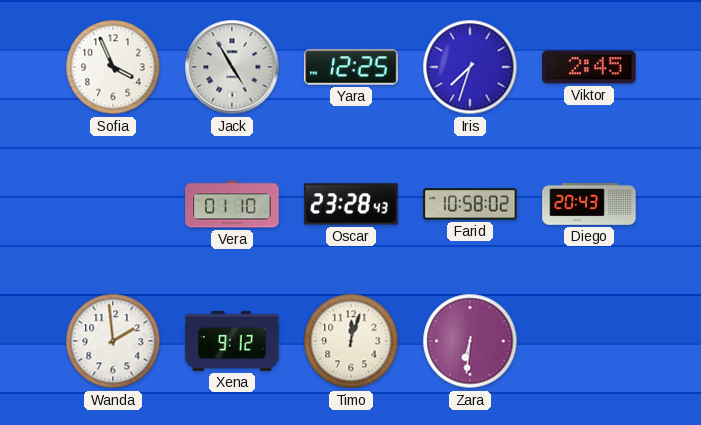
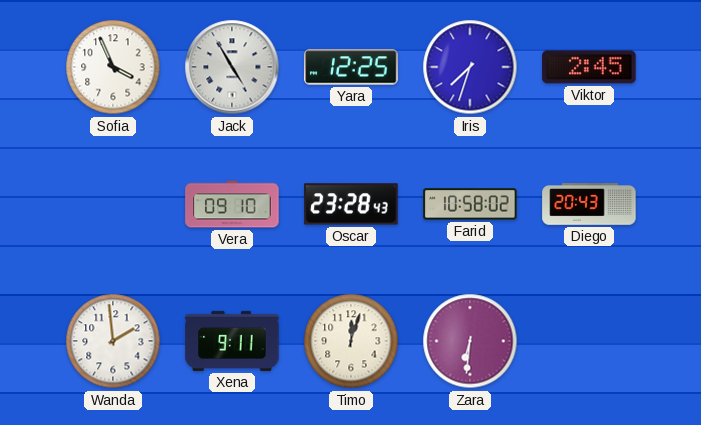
Vera: 01:10 -> 09:10 (232, 204)
Xena: 9:12 -> 9:11 (232, 341)
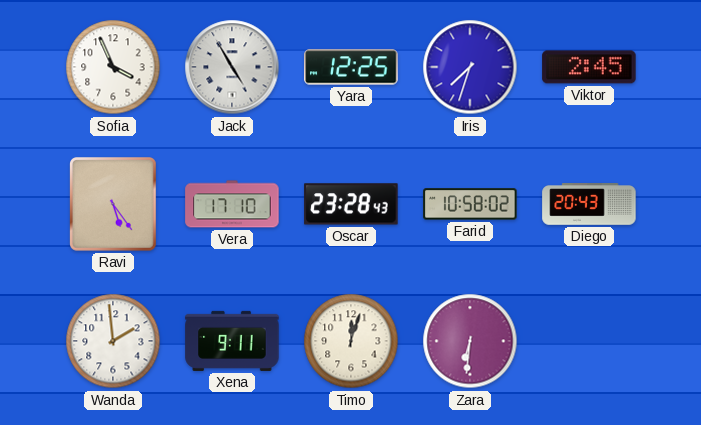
Ravi: none -> 5:24 (114, 205)
Vera: 09:10 -> 17:10 (232, 204)
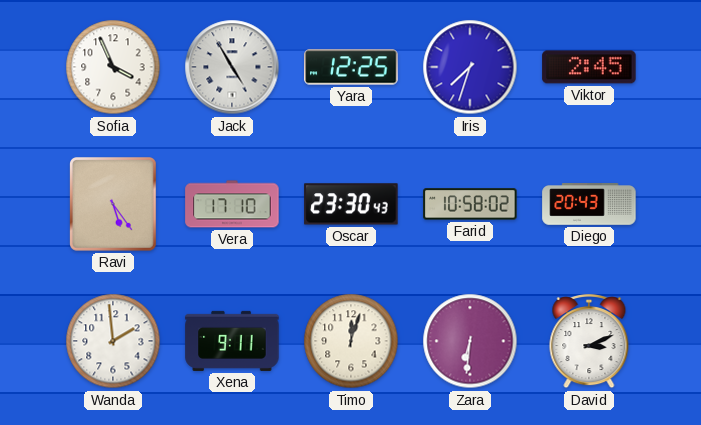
Oscar: 23:28 -> 23:30 (351, 204)
David: none -> 3:11 (589, 342)
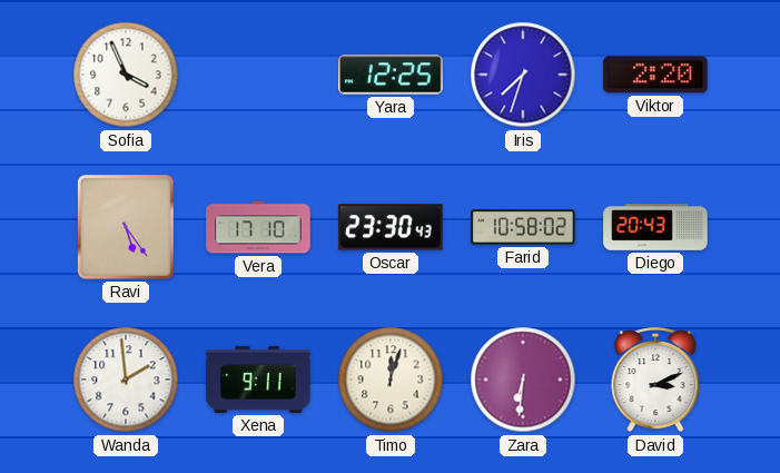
Jack: 4:55 -> none (232, 67)
Viktor: 2:45 -> 2:20 (655, 75)
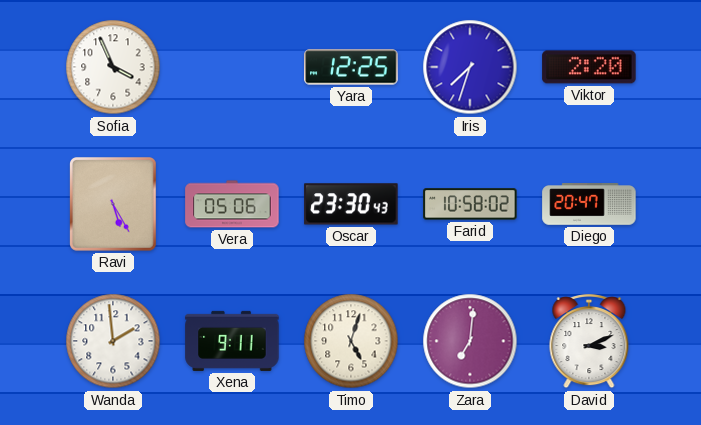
Ravi: 5:24 -> 5:25 (114, 205)
Vera: 17:10 -> 05:06 (232, 204)
Diego: 20:43 -> 20:47 (589, 204)
Timo: 12:03 -> 5:03 (351, 341)
Zara: 6:31 -> 7:01 (470, 341)
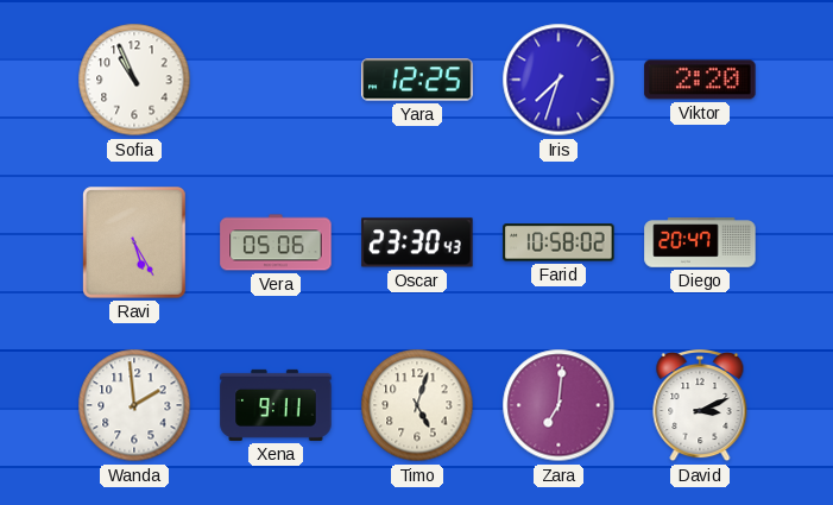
Sofia: 3:56 -> 10:56 (134, 80)
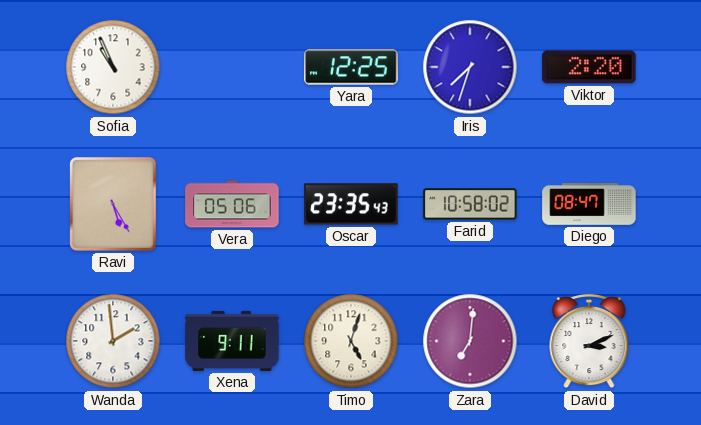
Oscar: 23:30 -> 23:35 (351, 204)
Diego: 20:47 -> 08:47 (589, 204)
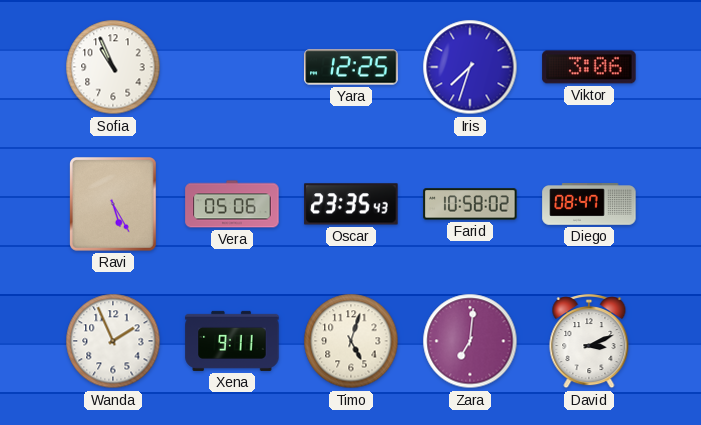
Viktor: 2:20 -> 3:06 (589, 67)
Wanda: 1:59 -> 1:56 (113, 341)
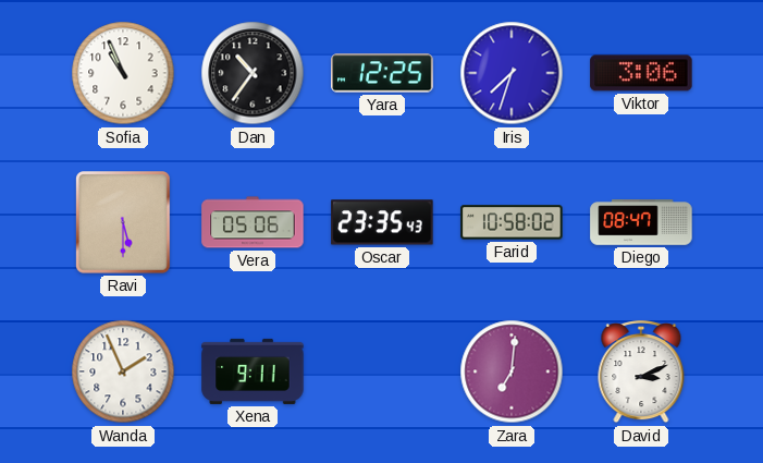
Dan: none -> 10:36 (253, 73)
Ravi: 5:25 -> 5:30 (124, 223)
Timo: 5:03 -> none (351, 341)
